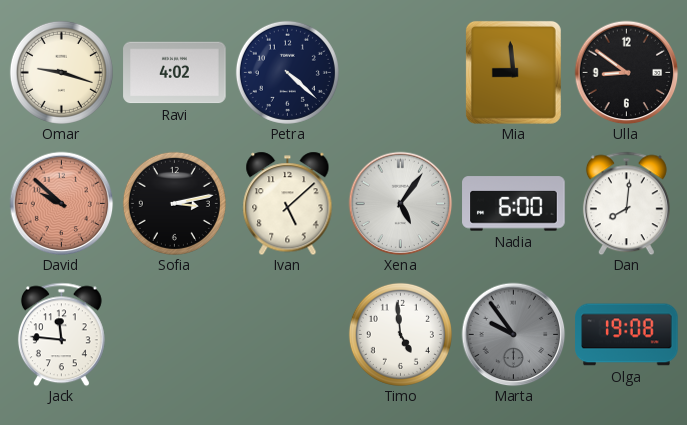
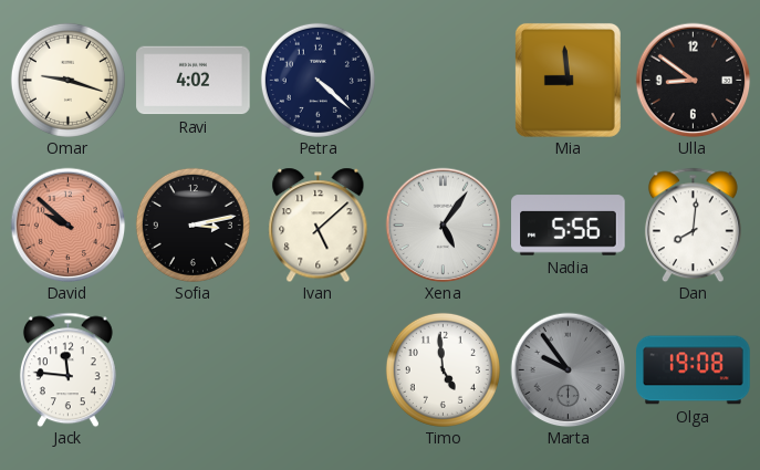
Nadia: 6:00 -> 5:56 (569, 226)
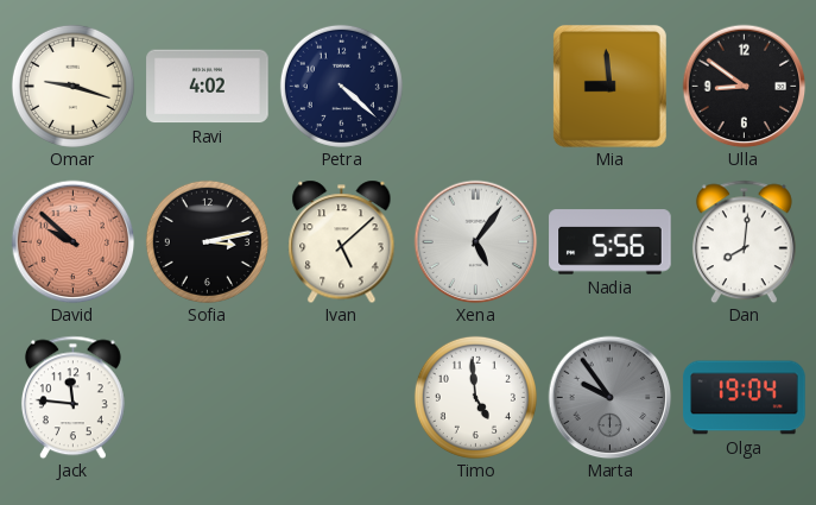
Olga: 19:08 -> 19:04 (745, 398)
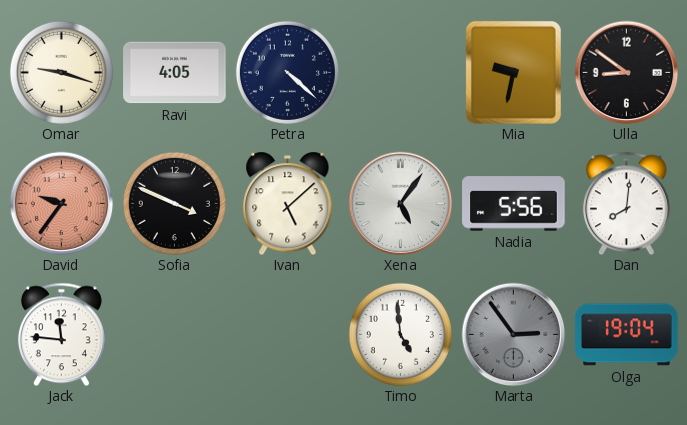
Ravi: 4:02 -> 4:05 (175, 73)
Mia: 8:59 -> 9:32 (513, 72)
David: 9:52 -> 9:36 (61, 203)
Sofia: 3:13 -> 3:49 (174, 203)
Marta: 9:54 -> 2:54 (513, 334)
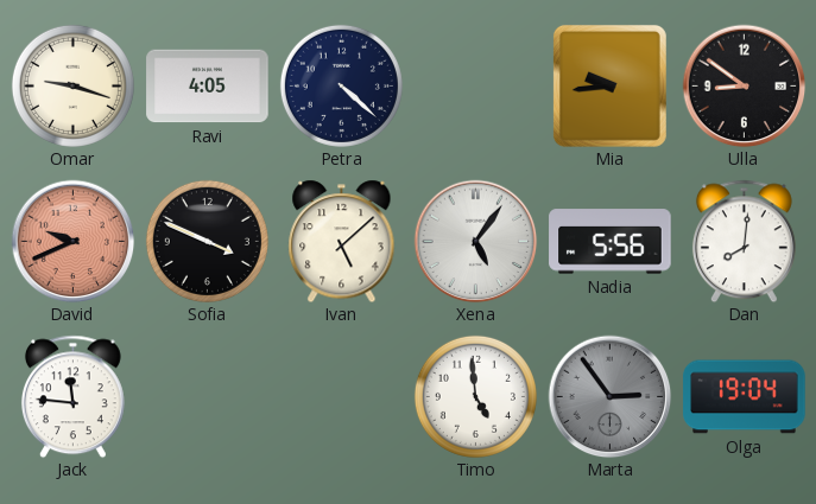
Mia: 9:32 -> 9:44 (609, 85)
David: 9:36 -> 9:41 (72, 241)
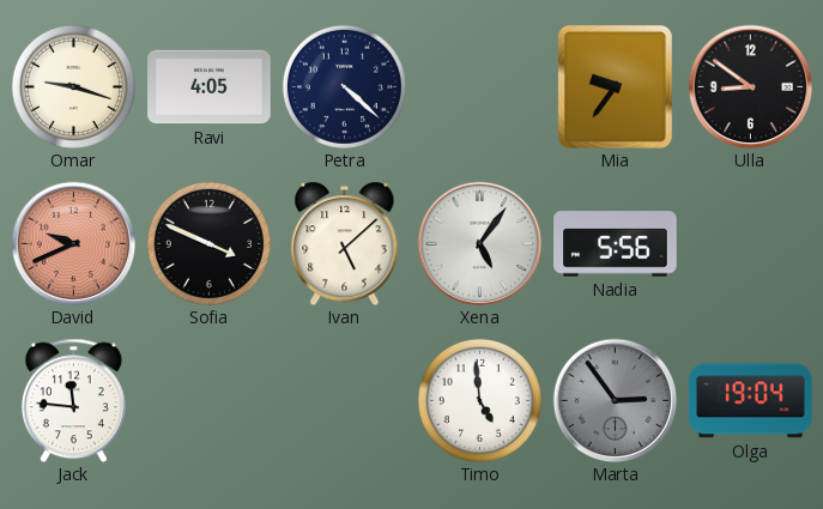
Mia: 9:44 -> 9:36 (615, 86)
Dan: 8:01 -> none (744, 241)
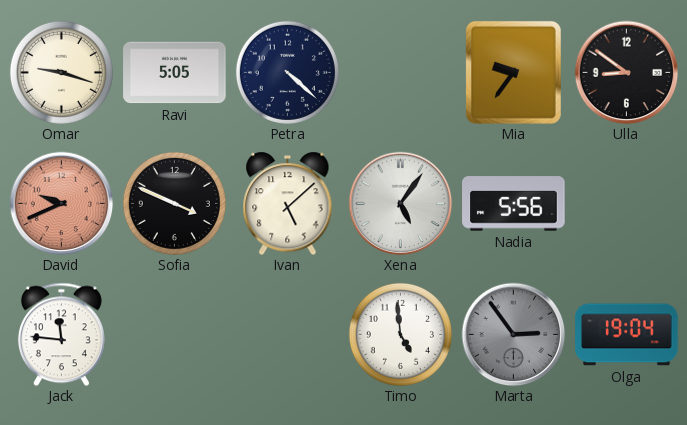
Ravi: 4:05 -> 5:05 (175, 73)
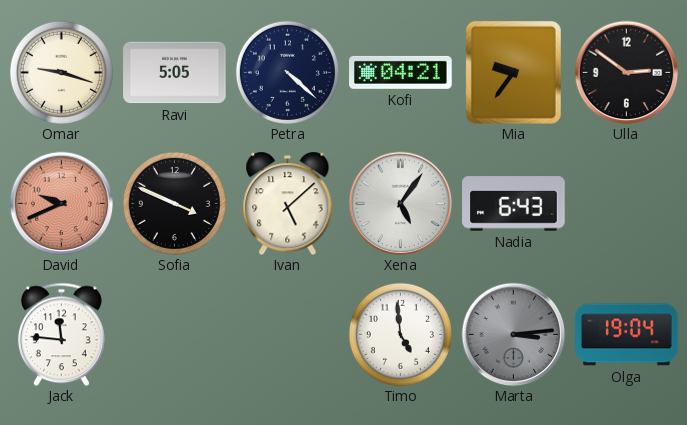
Kofi: none -> 04:21 (401, 72)
Ulla: 8:51 -> 2:51 (626, 72)
Nadia: 5:56 -> 6:43 (514, 204)
Marta: 2:54 -> 3:14 (513, 334)
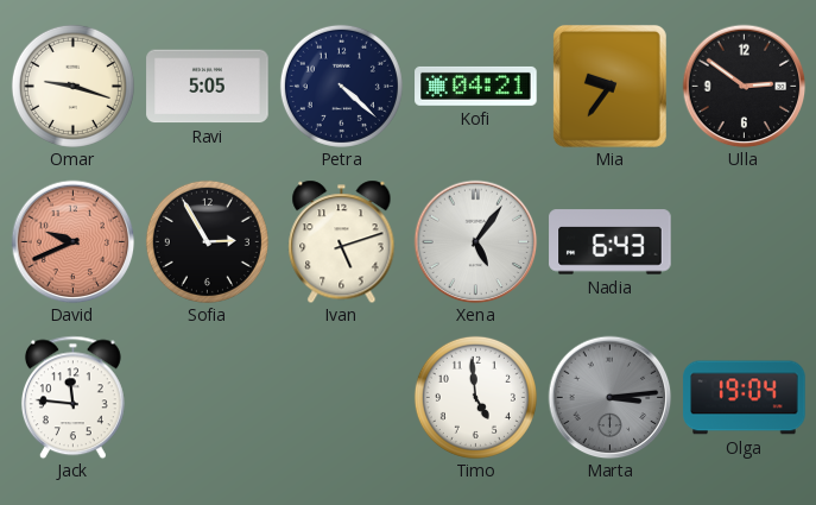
Sofia: 3:49 -> 2:55 (207, 241)
Ivan: 5:08 -> 5:12 (342, 241)
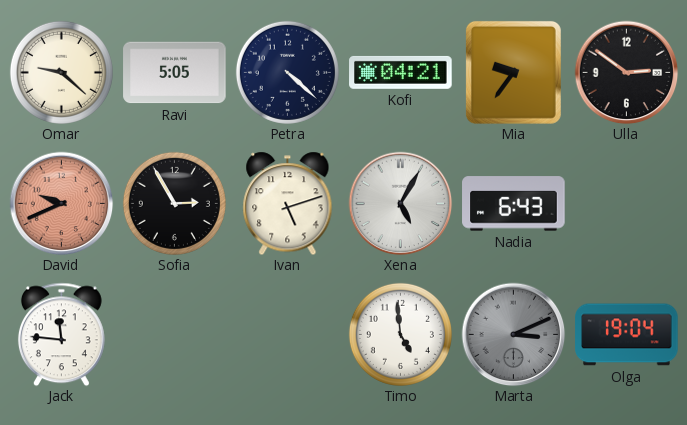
Omar: 9:18 -> 9:22 (61, 72)
Xena: 5:06 -> 5:05 (400, 203)
Marta: 3:14 -> 3:11 (513, 334)
